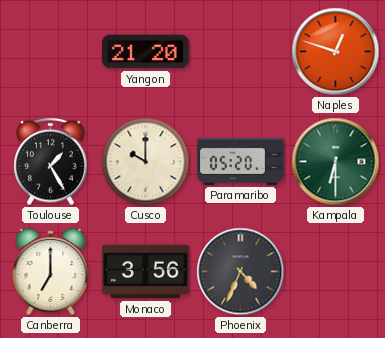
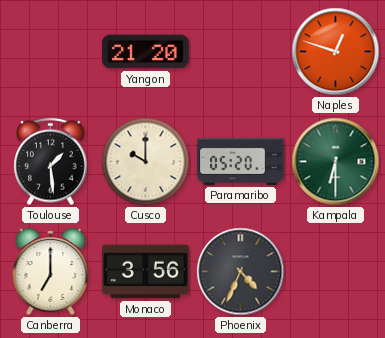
Toulouse: 1:25 -> 1:29 (51, 162)
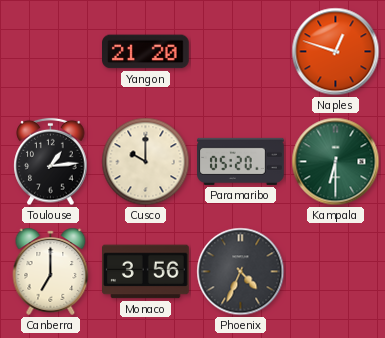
Toulouse: 1:29 -> 1:14 (51, 162)
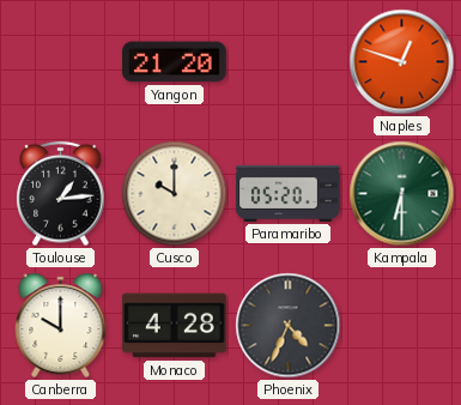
Canberra: 7:00 -> 10:00 (61, 325)
Monaco: 3:56 -> 4:28 (175, 326)
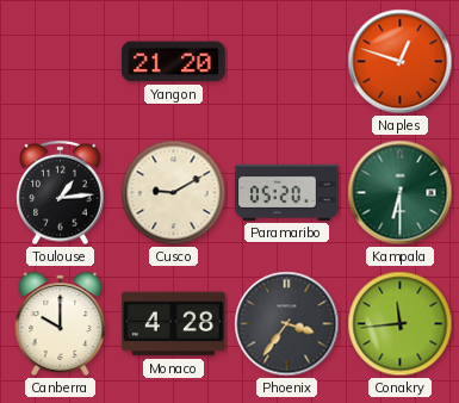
Cusco: 10:00 -> 9:10 (174, 193)
Phoenix: 4:34 -> 3:36 (287, 324)
Conakry: none -> 11:44 (401, 324)
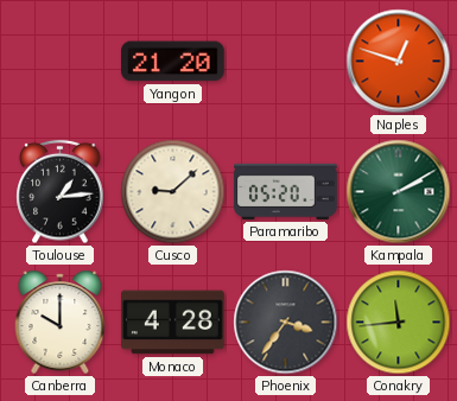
Cusco: 9:10 -> 9:08 (173, 192)
Kampala: 6:30 -> 2:10 (399, 192)
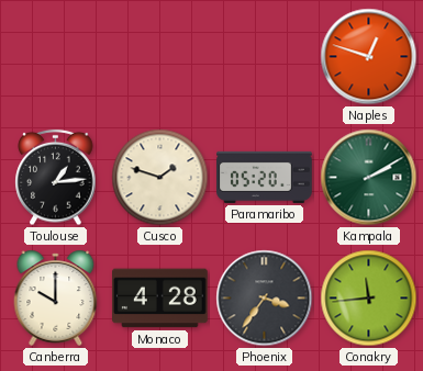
Yangon: 21:20 -> none (173, 62)
Cusco: 9:08 -> 1:48 (160, 178)
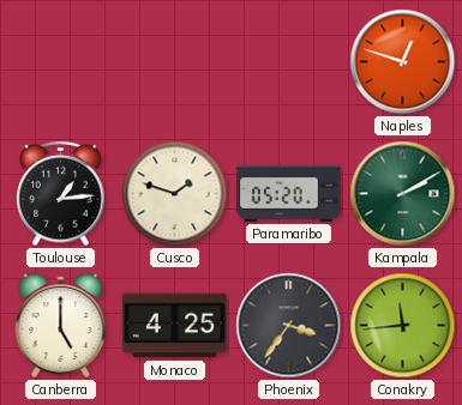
Canberra: 10:00 -> 5:00 (61, 325)
Monaco: 4:28 -> 4:25 (175, 326)
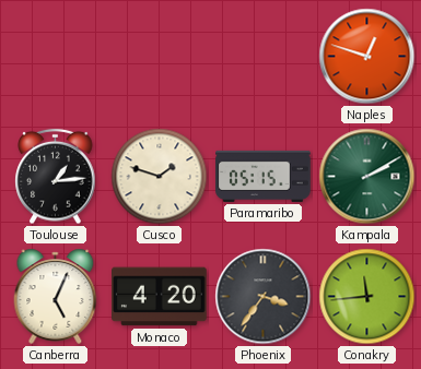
Paramaribo: 05:20 -> 05:15 (264, 176)
Canberra: 5:00 -> 5:04 (56, 296)
Monaco: 4:25 -> 4:20 (160, 297)
